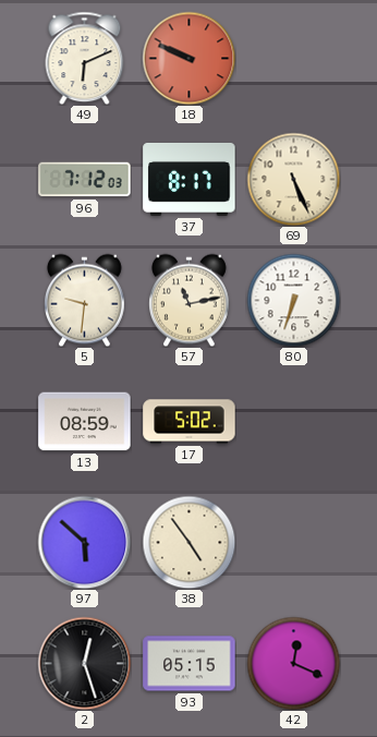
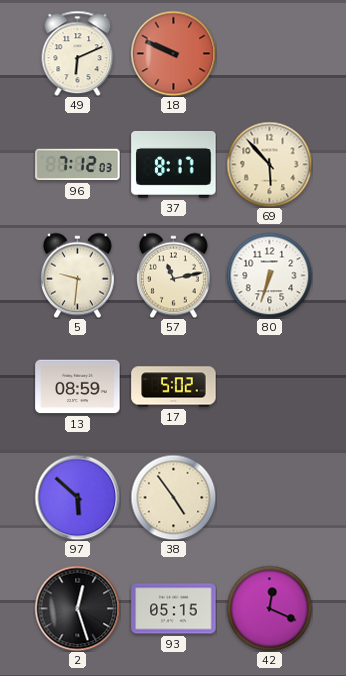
69: 5:26 -> 5:53 (269, 164)
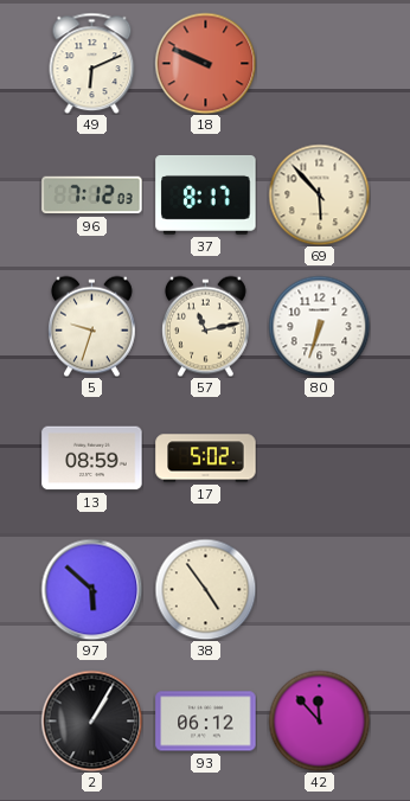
5: 9:31 -> 9:33 (92, 326)
2: 12:27 -> 1:05 (91, 720)
93: 05:15 -> 06:12 (206, 722)
42: 12:19 -> 11:53 (319, 720)
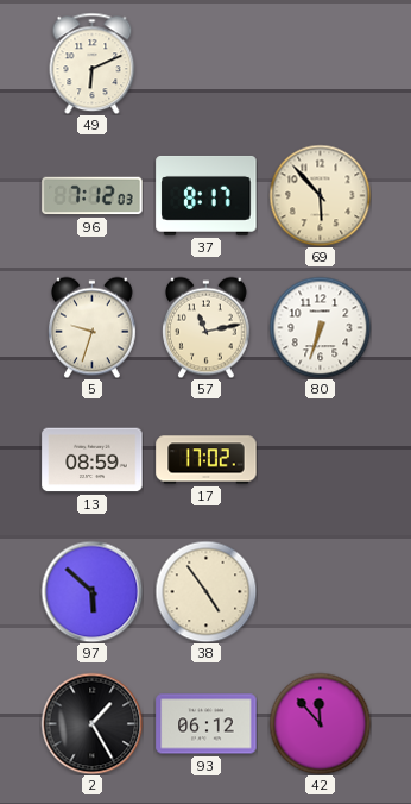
18: 9:49 -> none (205, 63)
17: 5:02 -> 17:02 (207, 460)
2: 1:05 -> 1:25 (91, 723)
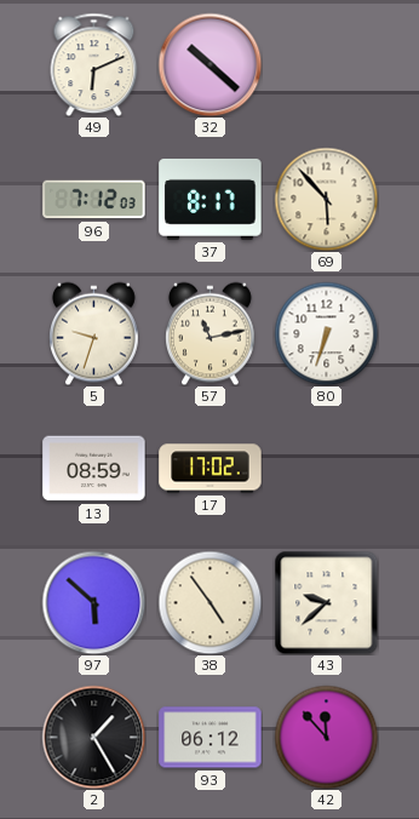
32: none -> 10:22 (209, 64)
43: none -> 9:38 (326, 602)
